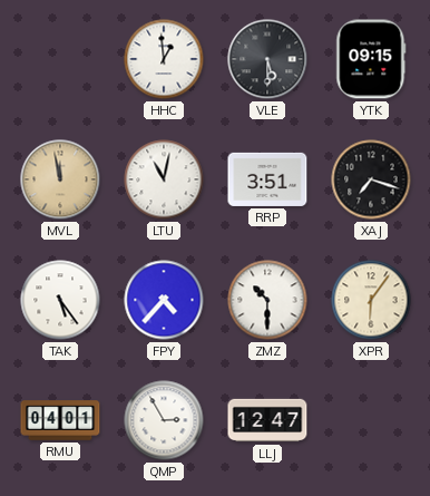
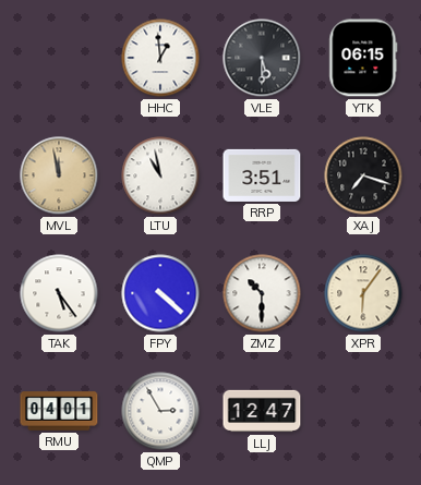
YTK: 09:15 -> 06:15 (363, 58)
LTU: 11:02 -> 10:58 (160, 175)
FPY: 4:37 -> 4:22 (160, 293)
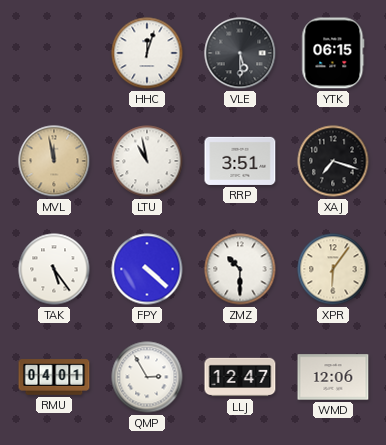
HHC: 12:59 -> 12:03 (147, 53)
WMD: none -> 12:06 (333, 377)
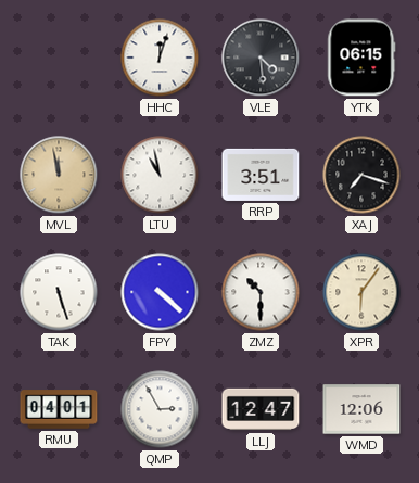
VLE: 5:30 -> 4:29 (261, 58)
TAK: 5:24 -> 5:27 (59, 292)
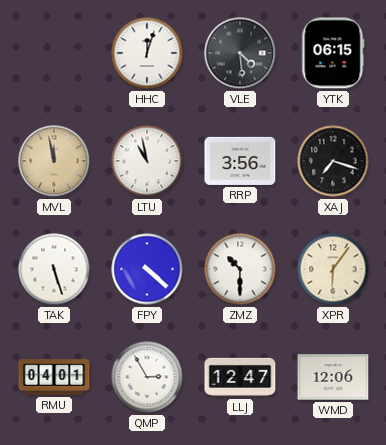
RRP: 3:51 -> 3:56 (240, 161)
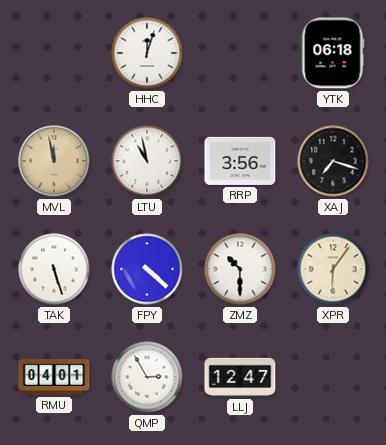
VLE: 4:29 -> none (240, 53)
YTK: 06:15 -> 06:18 (333, 53)
WMD: 12:06 -> none (333, 377)
